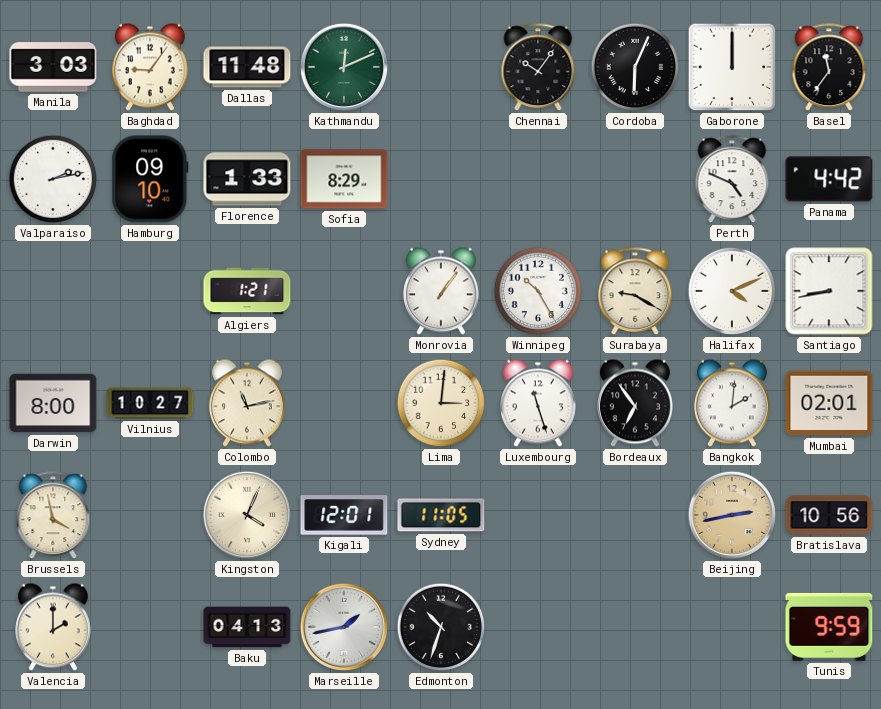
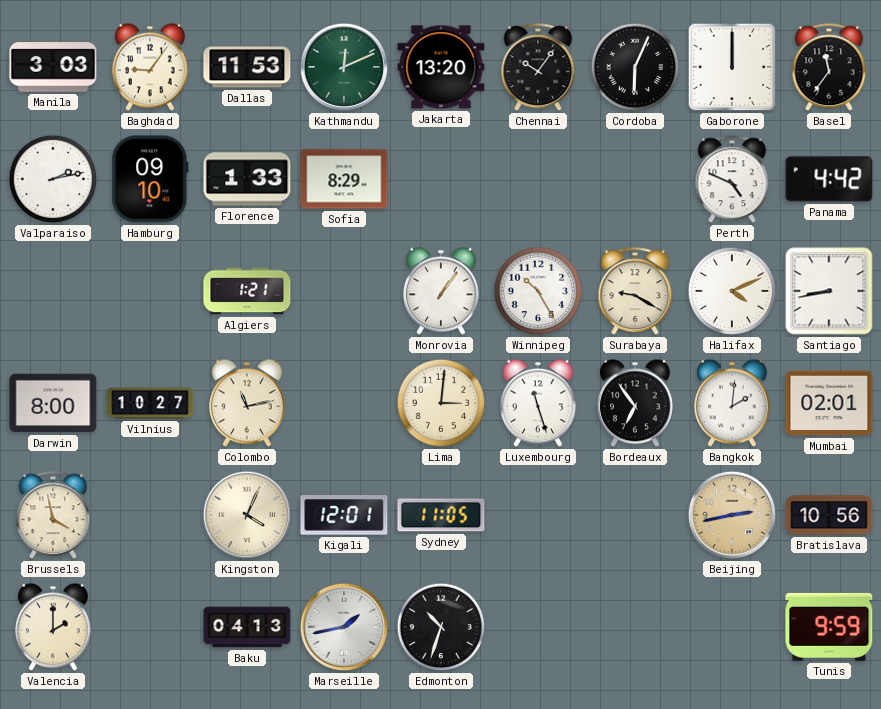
Dallas: 11:48 -> 11:53 (247, 67)
Jakarta: none -> 13:20 (441, 67)
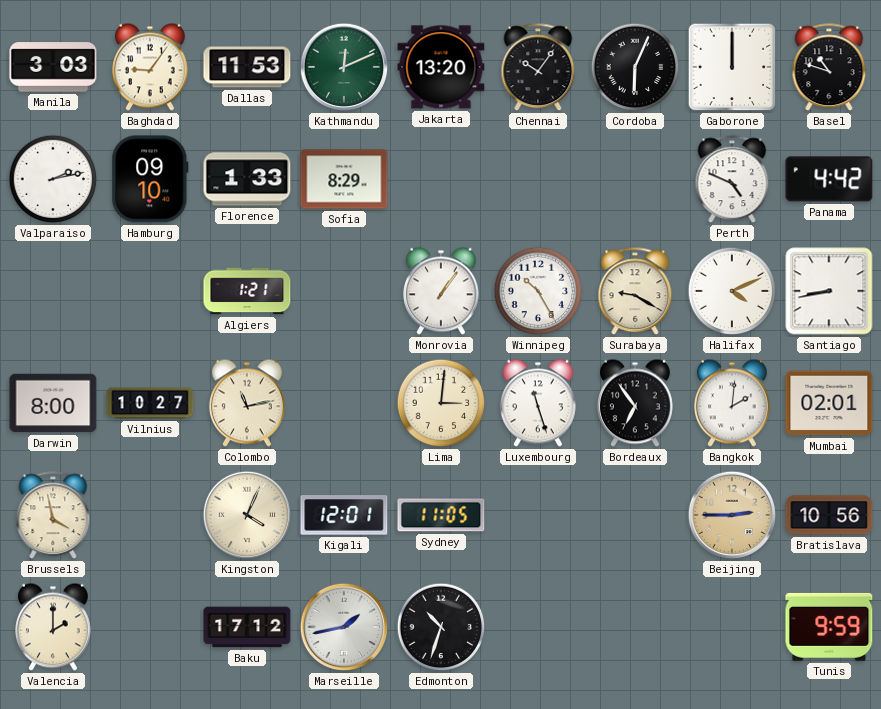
Basel: 11:36 -> 10:48 (829, 68)
Beijing: 2:43 -> 2:45 (732, 515)
Baku: 04:13 -> 17:12 (247, 627)
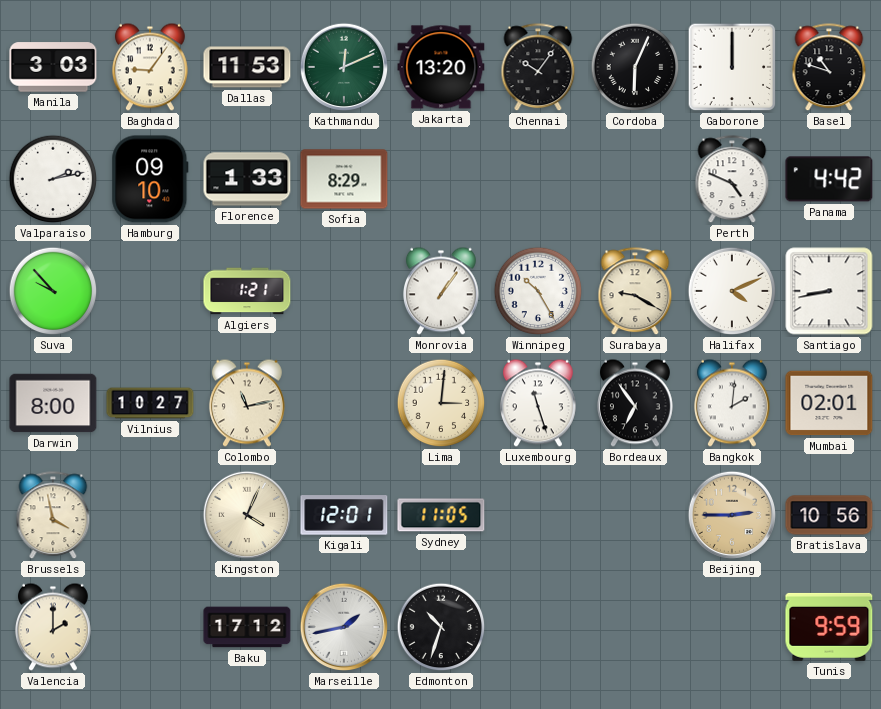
Suva: none -> 9:53 (53, 291)
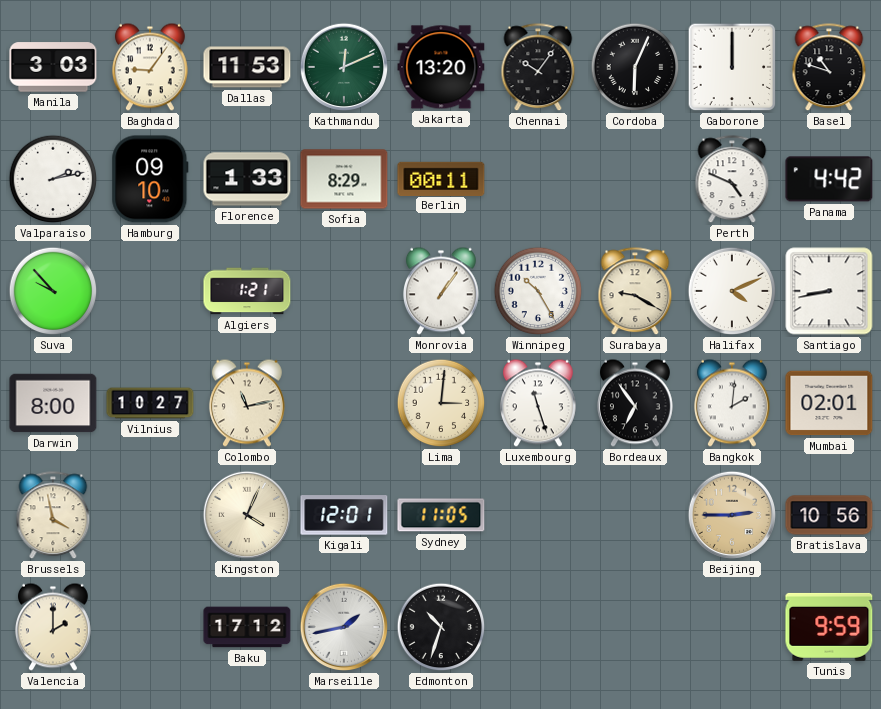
Berlin: none -> 00:11 (441, 178)
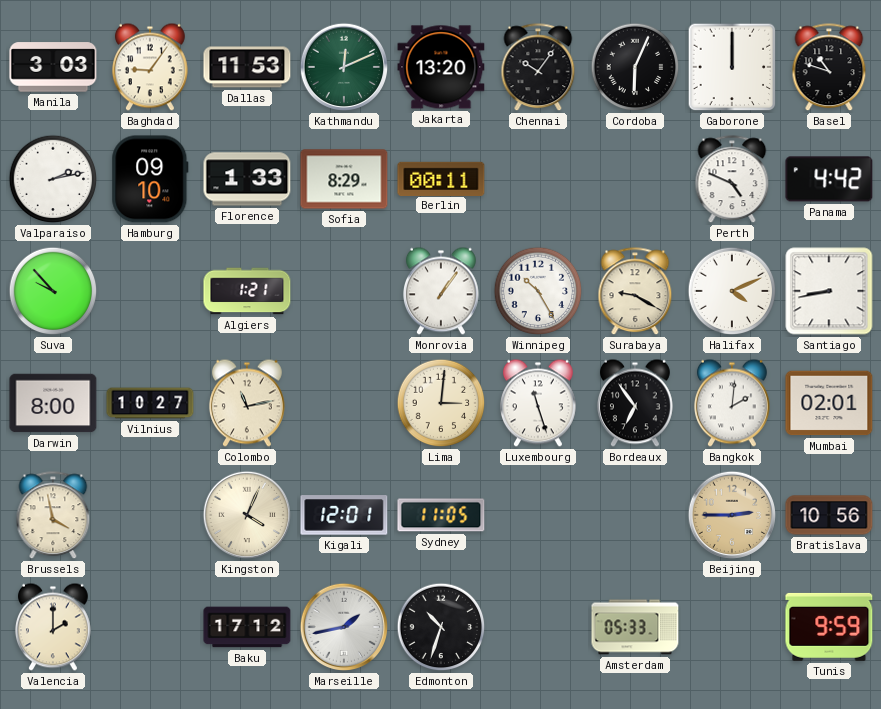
Amsterdam: none -> 05:33 (635, 627)
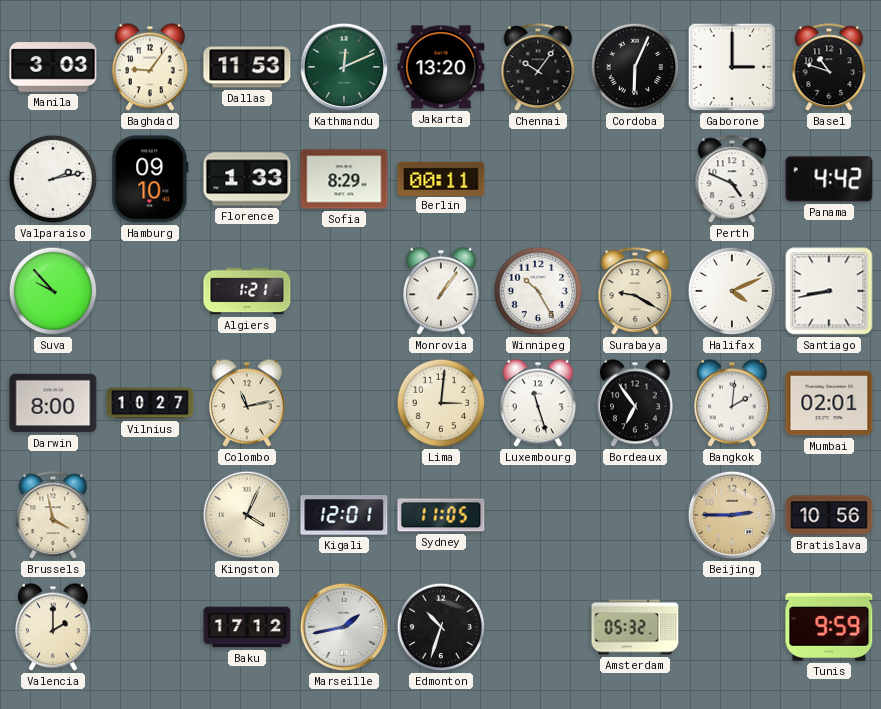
Gaborone: 12:00 -> 3:00 (732, 67)
Amsterdam: 05:33 -> 05:32 (635, 627)
